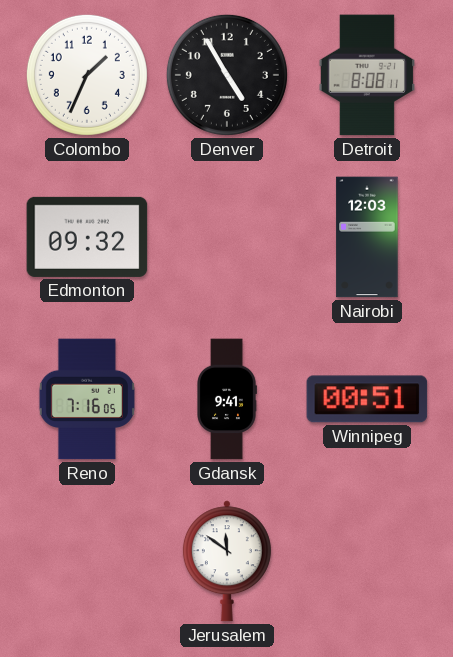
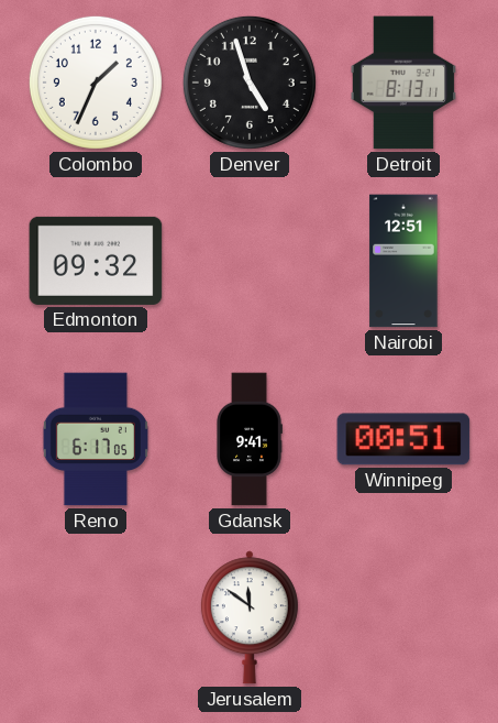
Denver: 4:55 -> 4:57 (250, 83)
Detroit: 8:08 -> 8:13 (403, 83)
Nairobi: 12:03 -> 12:51 (403, 261)
Reno: 7:16 -> 6:17 (96, 439)
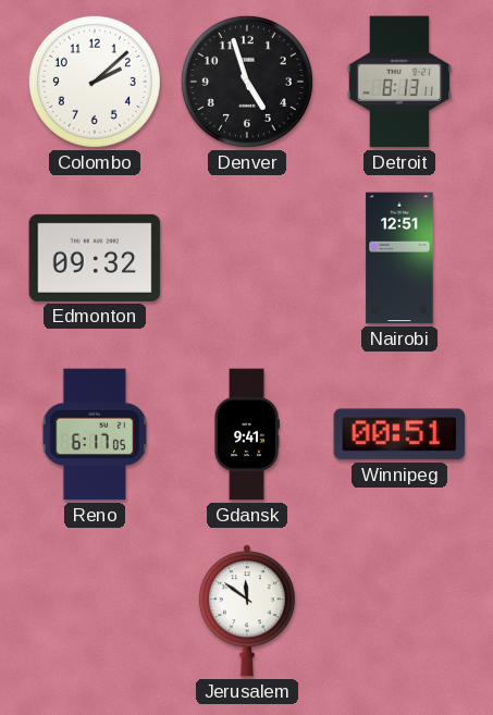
Colombo: 1:34 -> 2:08 (95, 82)
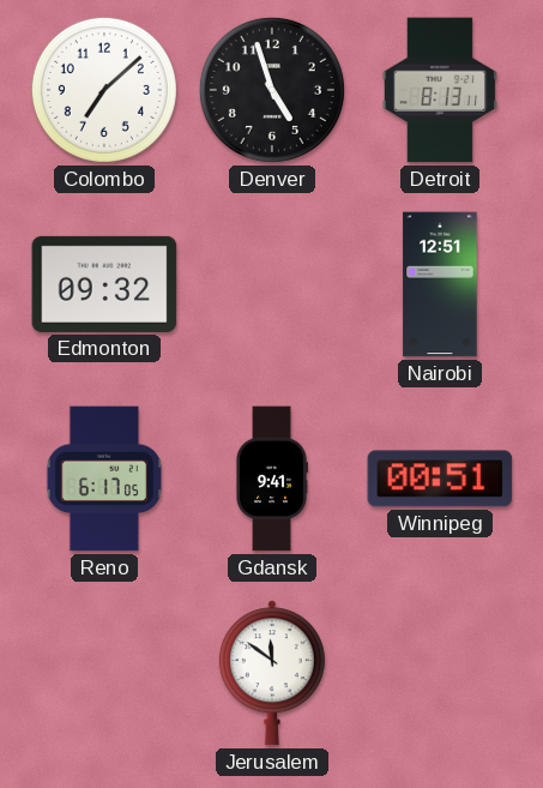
Colombo: 2:08 -> 7:08 (104, 90)
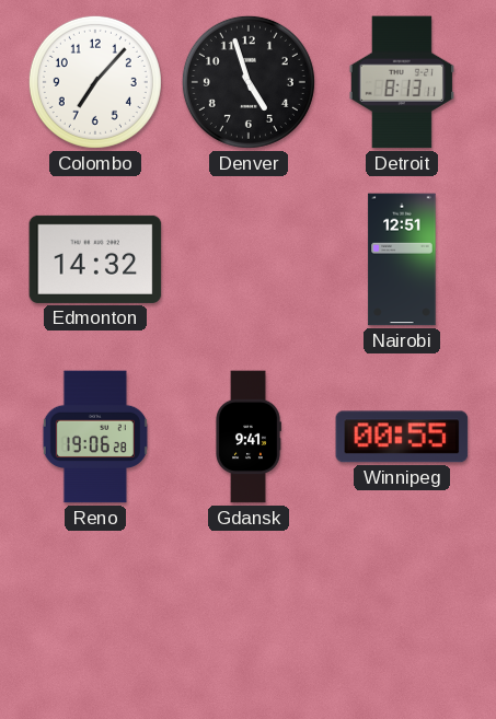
Colombo: 7:08 -> 7:07 (95, 82)
Edmonton: 09:32 -> 14:32 (95, 259)
Reno: 6:17 -> 19:06 (95, 437)
Winnipeg: 00:51 -> 00:55 (402, 437)
Jerusalem: 11:51 -> none (272, 673)
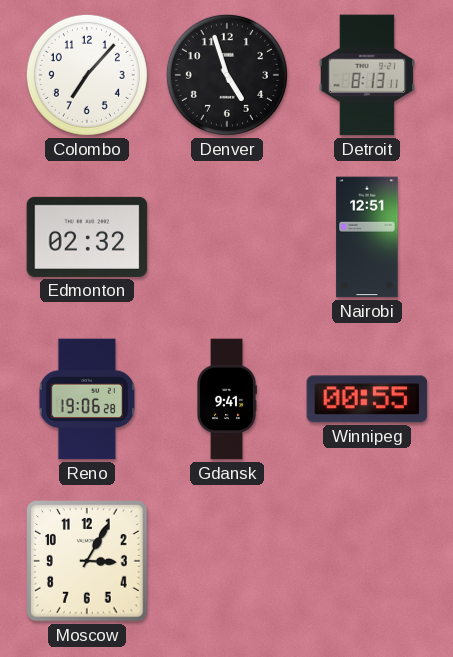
Edmonton: 14:32 -> 02:32 (87, 237)
Moscow: none -> 3:05 (87, 561)
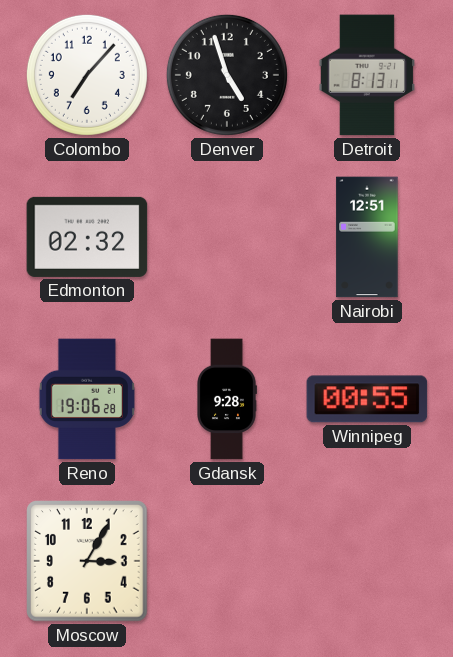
Gdansk: 9:41 -> 9:28 (227, 399)
